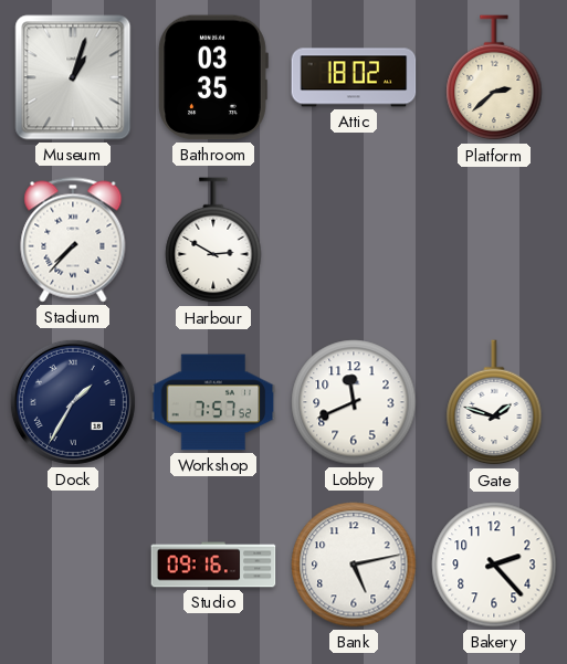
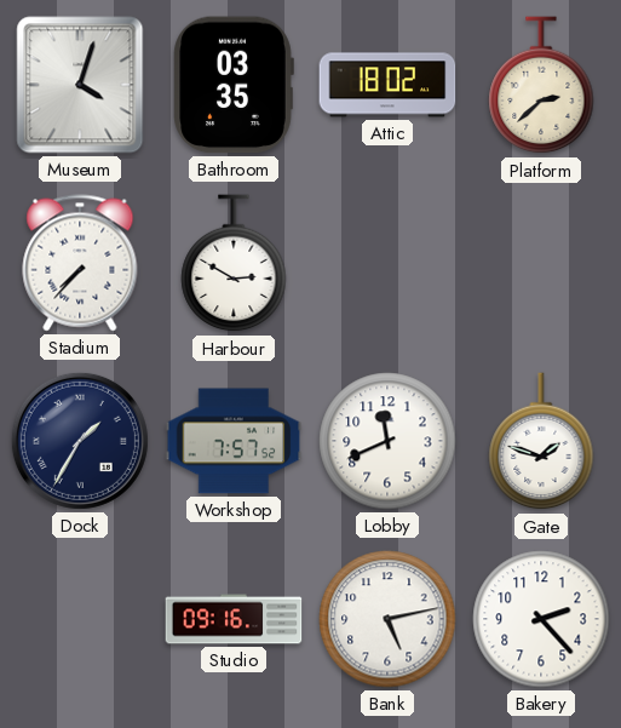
Museum: 1:03 -> 4:03 (80, 85)
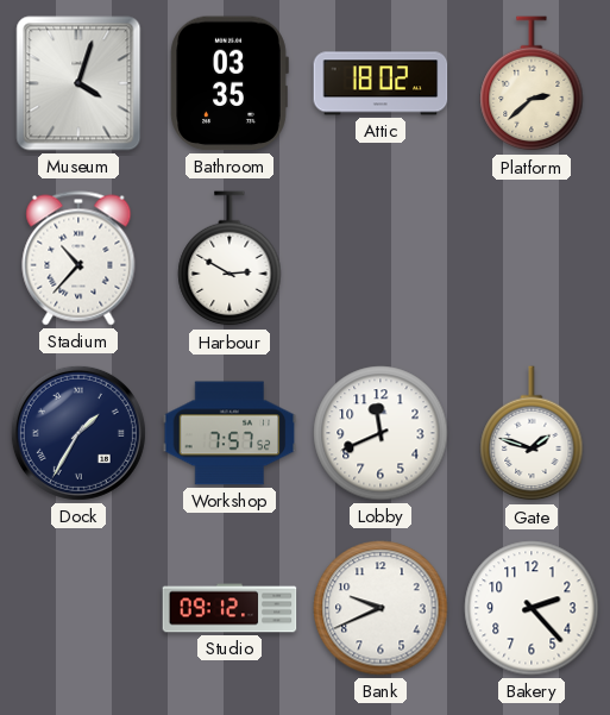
Stadium: 7:37 -> 10:37 (78, 258)
Studio: 09:16 -> 09:12 (229, 608)
Bank: 5:13 -> 9:41 (381, 608)
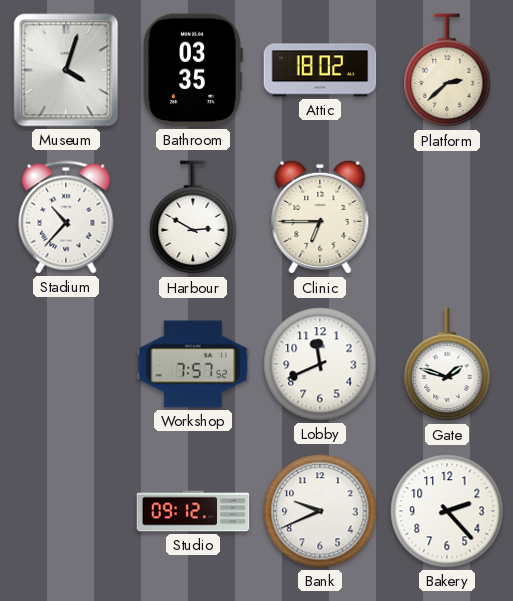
Clinic: none -> 6:45 (320, 217)
Dock: 1:35 -> none (78, 433)
